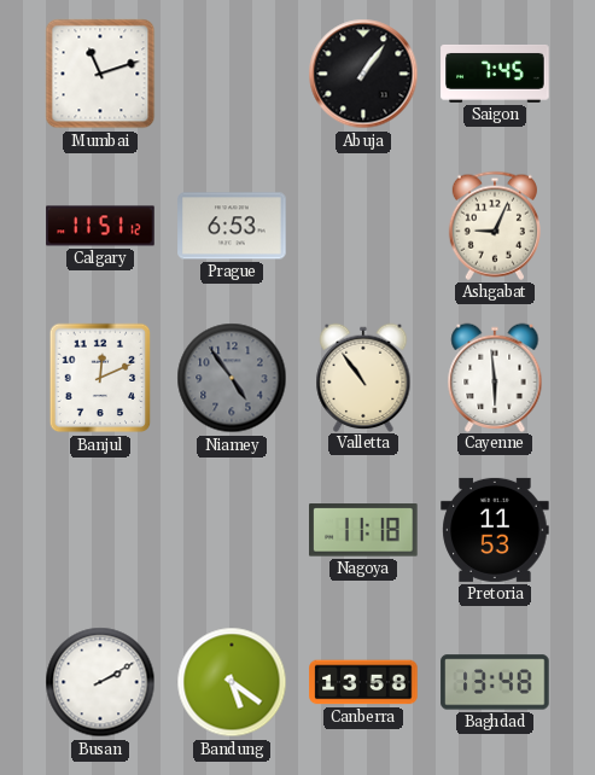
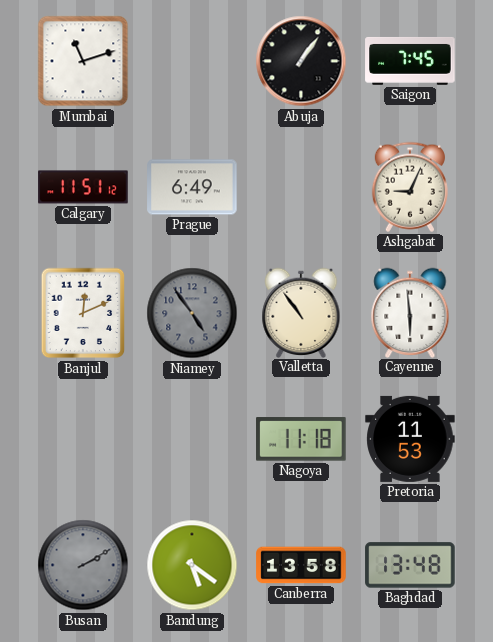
Prague: 6:53 -> 6:49 (192, 187)
Busan dial: white -> grey (83, 565)
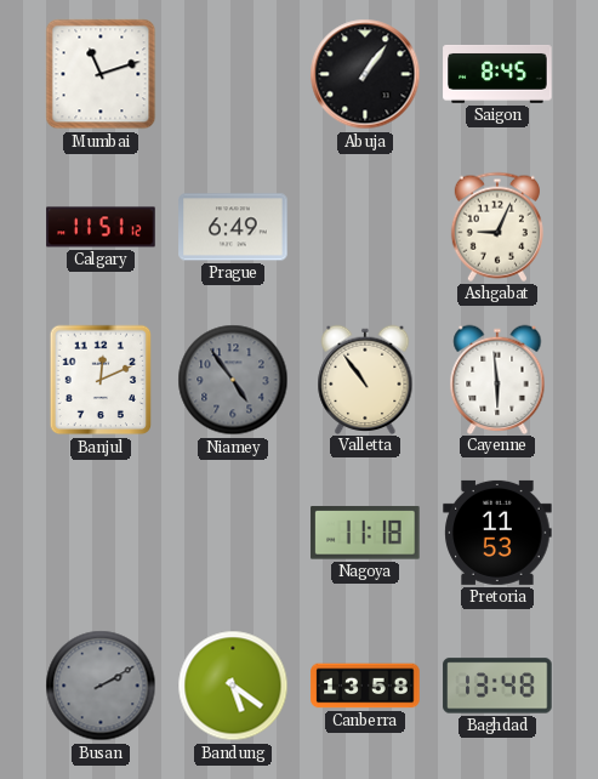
Saigon: 7:45 -> 8:45 (497, 74)
